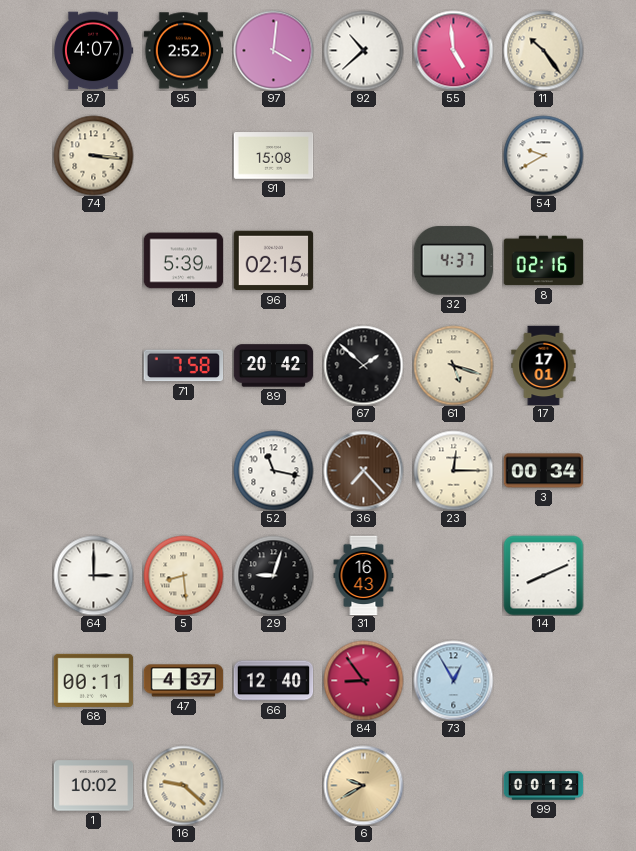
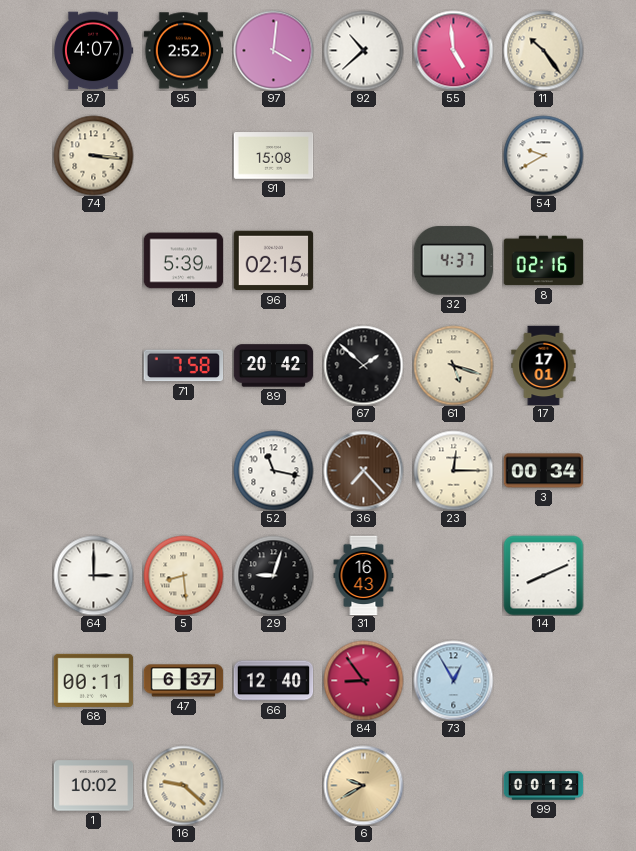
47: 4:37 -> 6:37 (183, 681)
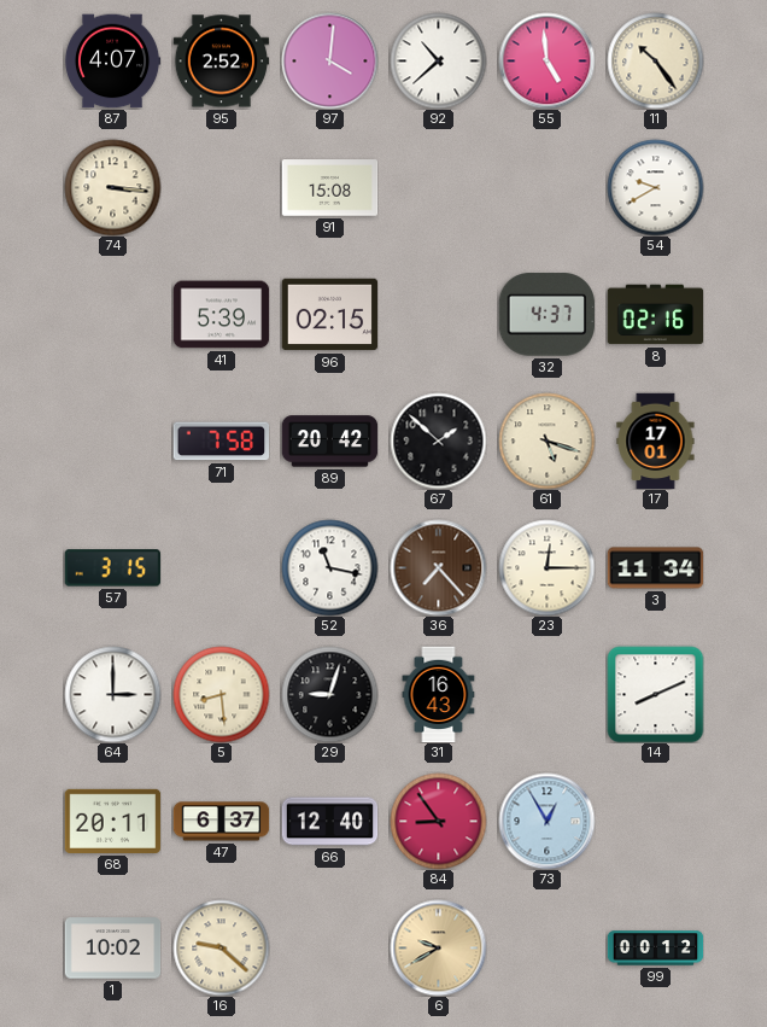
57: none -> 3:15 (112, 568)
3: 00:34 -> 11:34 (655, 568)
68: 00:11 -> 20:11 (112, 821)
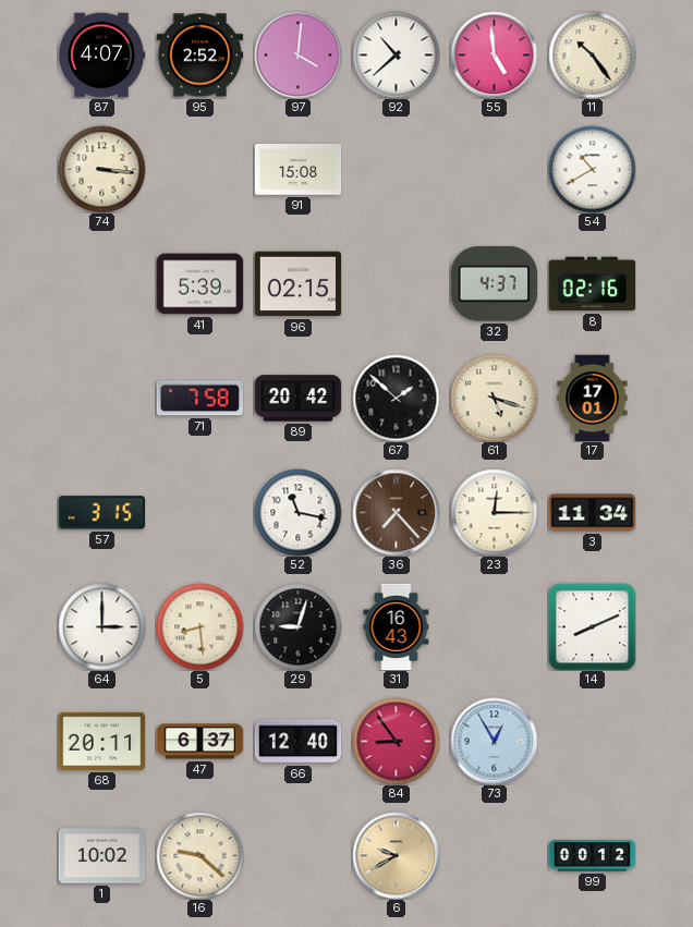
54: 9:40 -> 10:40 (592, 169)
